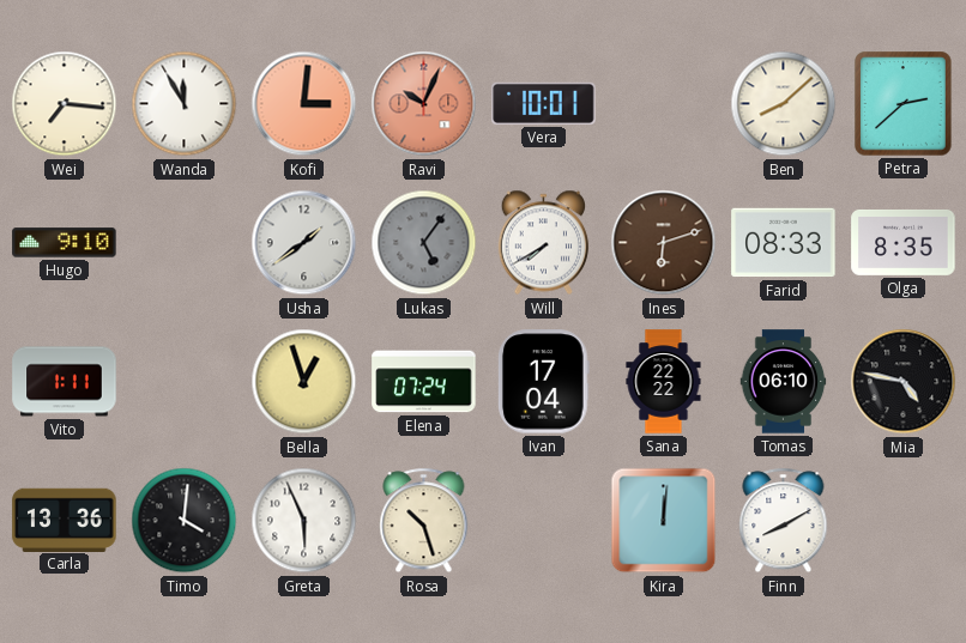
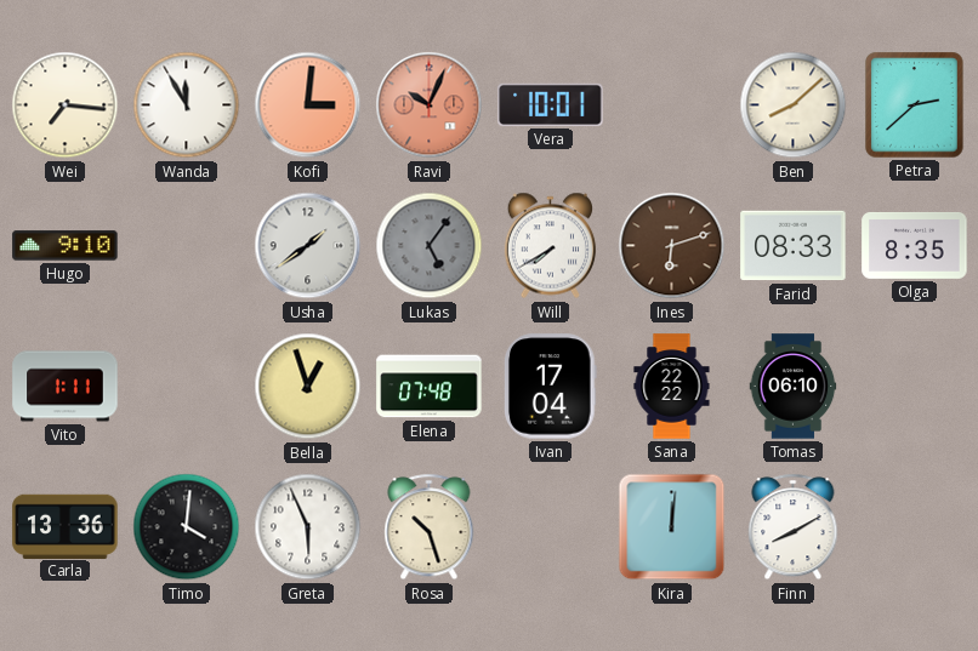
Elena: 07:24 -> 07:48 (430, 387)
Mia: 4:47 -> none (904, 382)
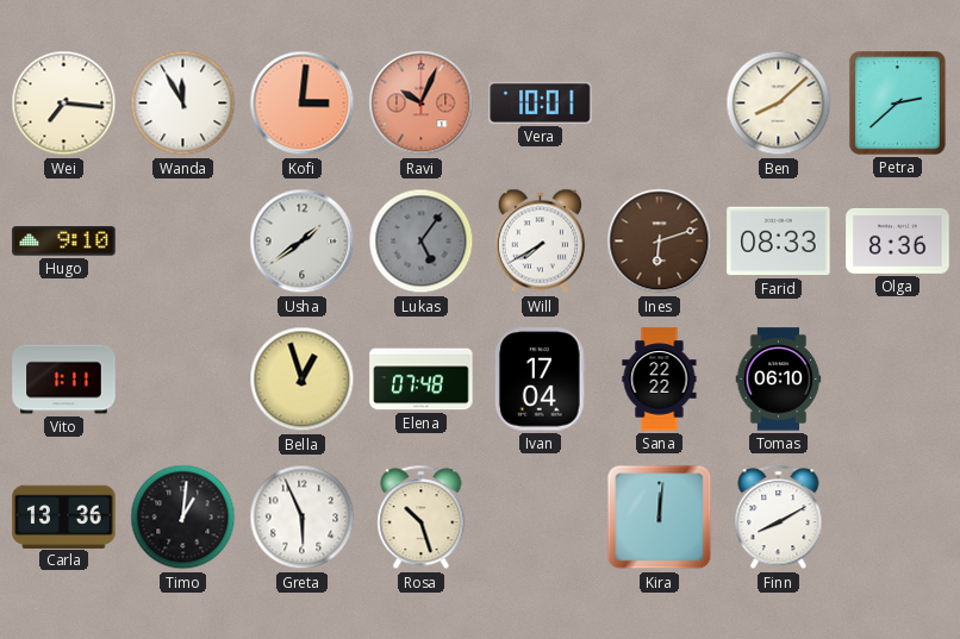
Olga: 8:35 -> 8:36 (898, 240)
Timo: 4:01 -> 1:01 (183, 518)
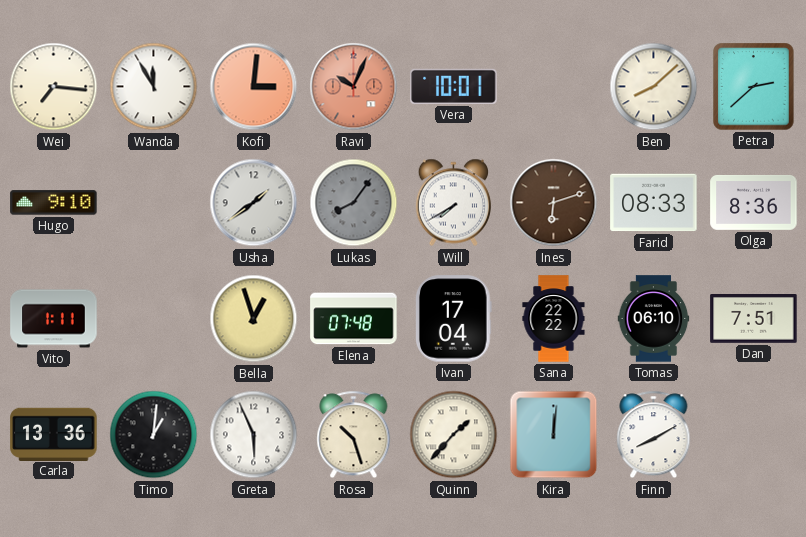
Lukas: 5:06 -> 8:06 (354, 203)
Dan: none -> 7:51 (754, 319)
Quinn: none -> 1:37 (454, 435)
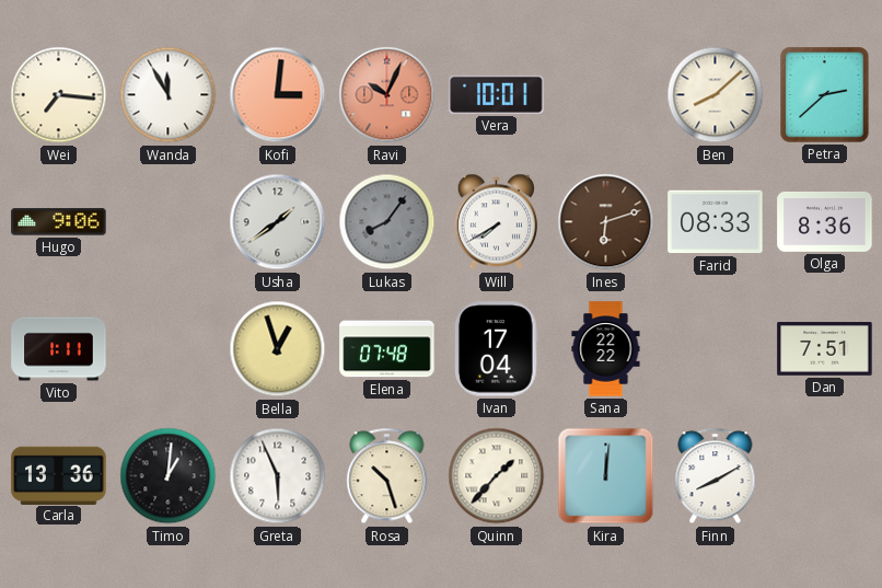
Hugo: 9:10 -> 9:06 (59, 222)
Tomas: 06:10 -> none (654, 319)
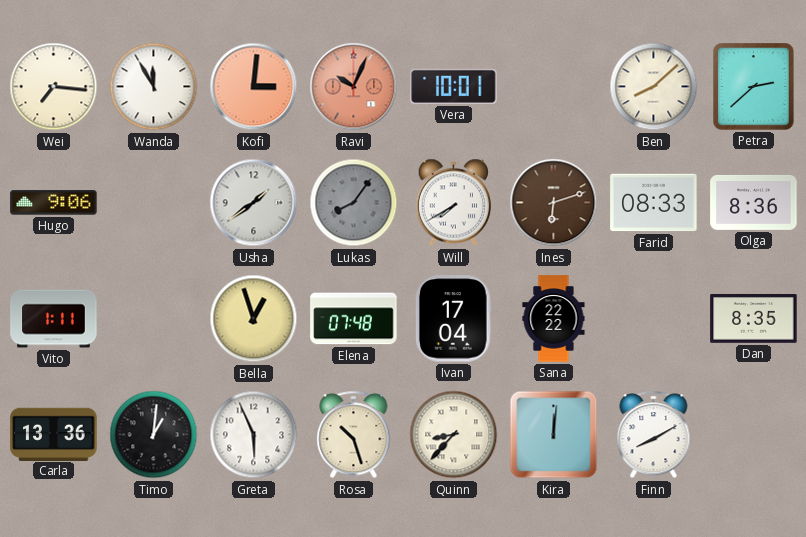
Dan: 7:51 -> 8:35 (754, 319)
Quinn: 1:37 -> 8:37 (454, 435)
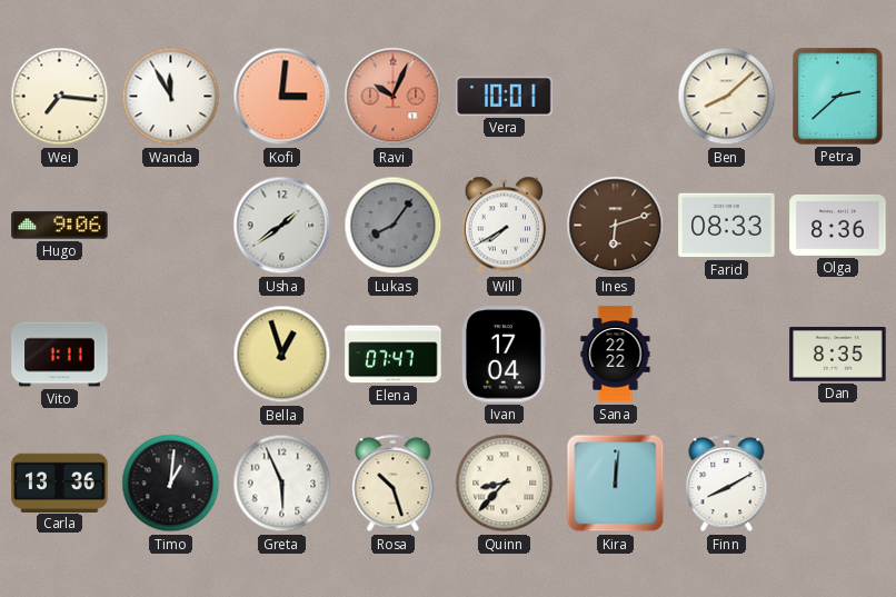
Elena: 07:48 -> 07:47 (394, 355)
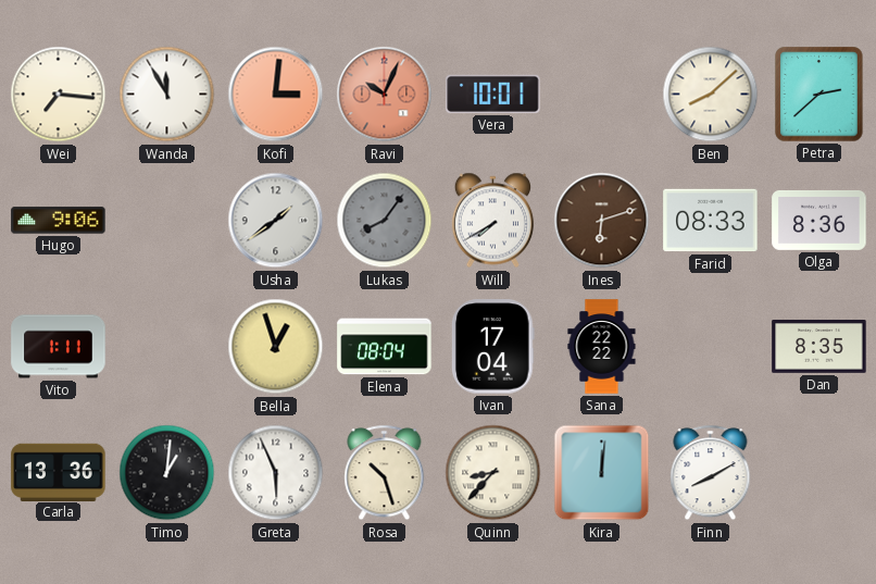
Elena: 07:47 -> 08:04 (385, 347)
